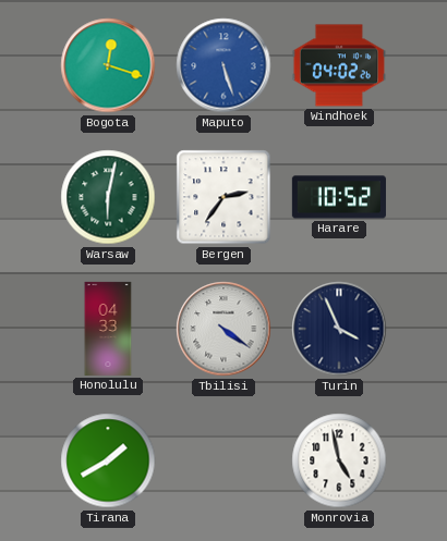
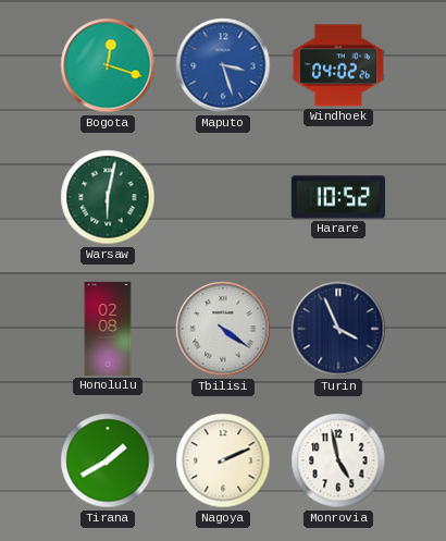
Maputo: 5:27 -> 3:27 (223, 65)
Bergen: 2:36 -> none (224, 197)
Honolulu: 04:33 -> 02:08 (108, 329)
Nagoya: none -> 2:11 (223, 460)
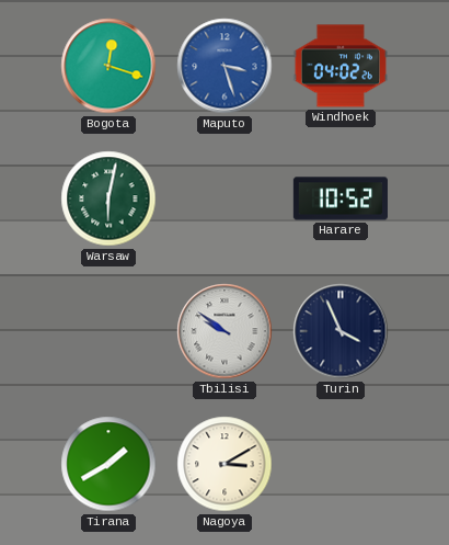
Honolulu: 02:08 -> none (108, 329)
Tbilisi: 4:21 -> 9:51 (225, 331)
Nagoya: 2:11 -> 3:10 (225, 464)
Monrovia: 4:58 -> none (338, 460)
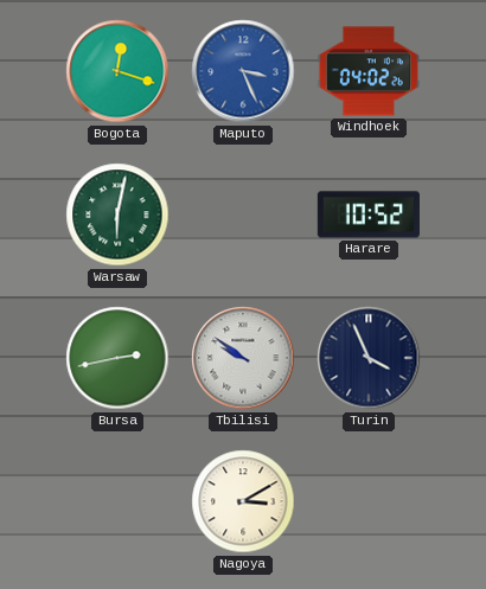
Maputo: 3:27 -> 3:26 (243, 71)
Bursa: none -> 2:43 (117, 358)
Tirana: 1:40 -> none (108, 464)
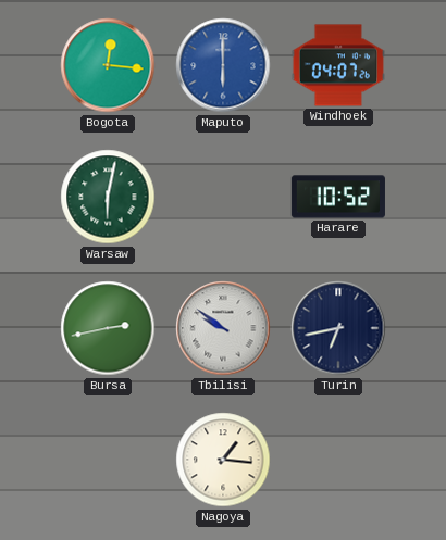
Bogota: 12:18 -> 12:16 (108, 65)
Maputo: 3:26 -> 6:00 (223, 65)
Windhoek: 04:02 -> 04:07 (338, 65)
Turin: 3:56 -> 6:43 (338, 328)
Nagoya: 3:10 -> 1:16 (223, 460)
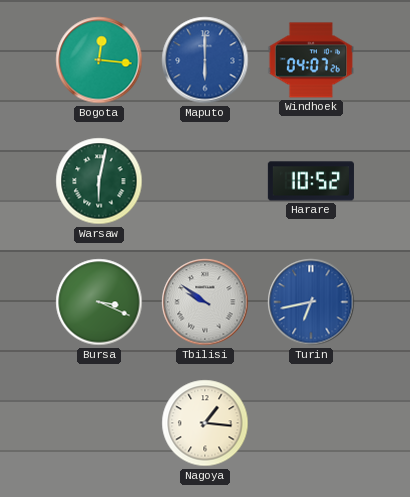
Bursa: 2:43 -> 3:19 (99, 302)
Turin dial: navy -> blue (311, 302)
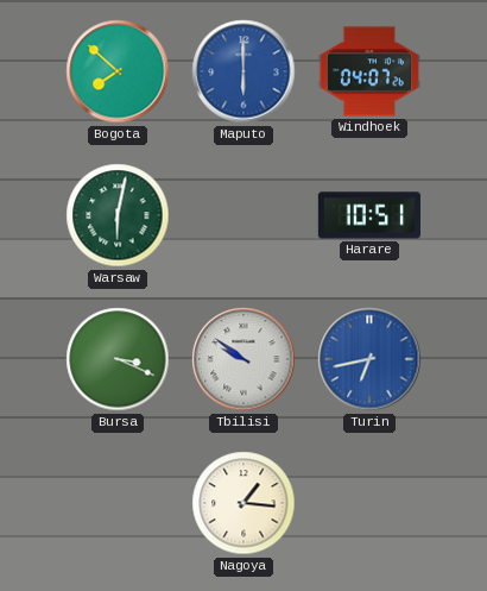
Bogota: 12:16 -> 7:52 (118, 71)
Harare: 10:52 -> 10:51 (369, 215)
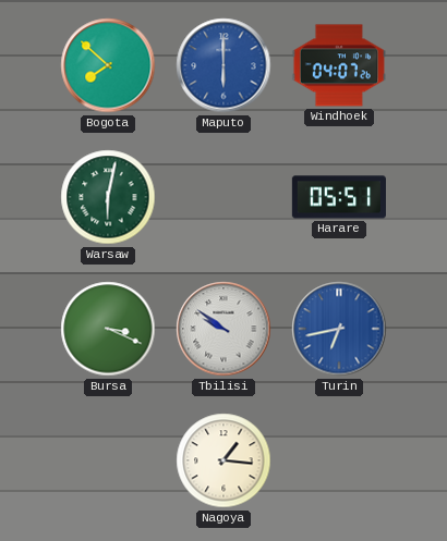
Harare: 10:51 -> 05:51 (339, 197)
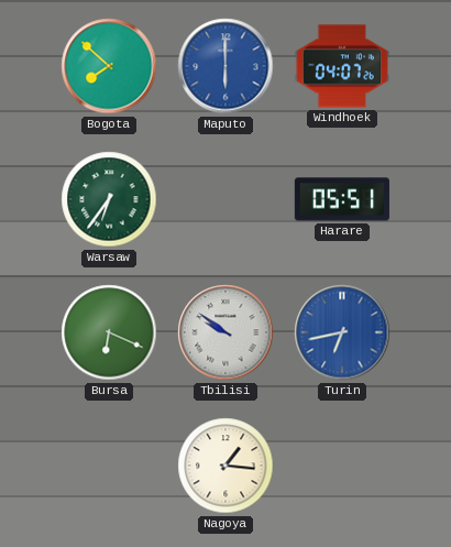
Warsaw: 6:02 -> 6:36 (109, 199)
Bursa: 3:19 -> 6:19 (109, 332)
